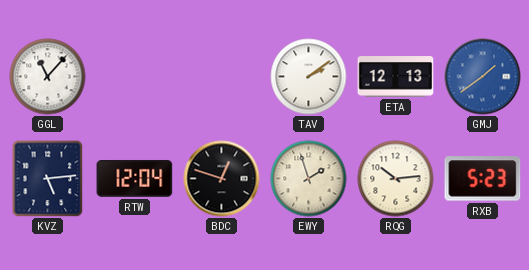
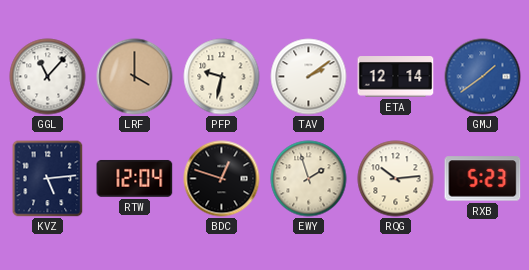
LRF: none -> 4:00 (135, 77)
PFP: none -> 9:32 (222, 77)
ETA: 12:13 -> 12:14 (396, 77)
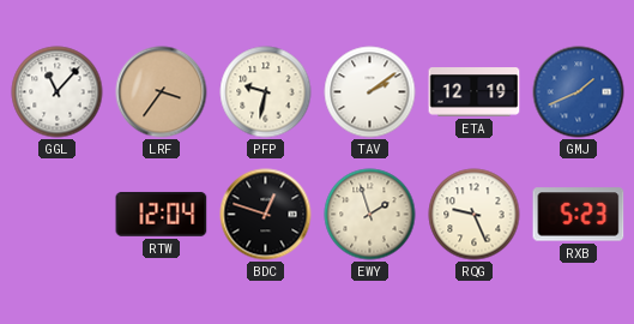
LRF: 4:00 -> 3:36 (162, 92)
ETA: 12:14 -> 12:19 (475, 92)
GMJ: 1:39 -> 1:41 (579, 92)
KVZ: 5:14 -> none (48, 178)
RQG: 10:14 -> 9:26 (475, 215)
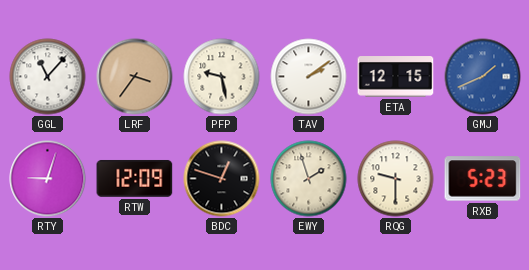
PFP: 9:32 -> 9:28 (222, 77)
ETA: 12:19 -> 12:15 (396, 77)
RTY: none -> 9:03 (48, 179)
RTW: 12:04 -> 12:09 (135, 178)
RQG: 9:26 -> 9:30 (396, 179)
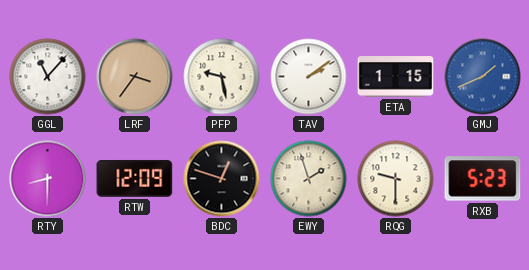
ETA: 12:15 -> 1:15 (396, 77)
RTY: 9:03 -> 8:30 (48, 179)
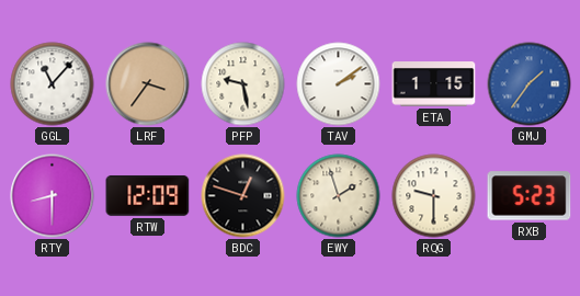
GMJ: 1:41 -> 1:36 (530, 84)
